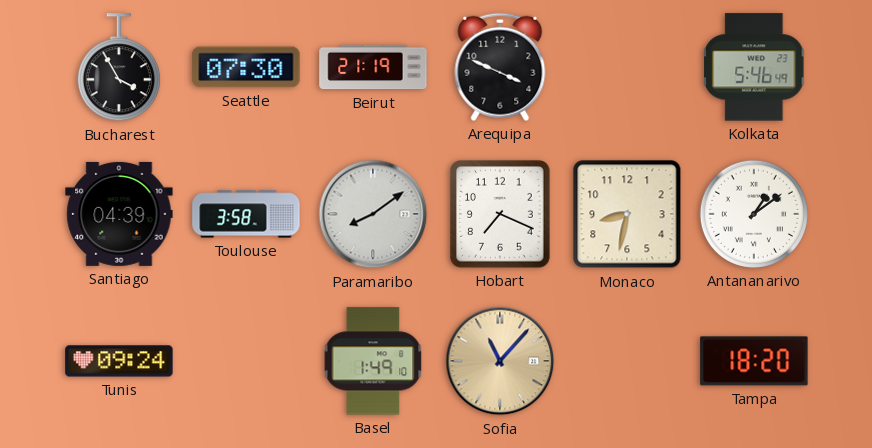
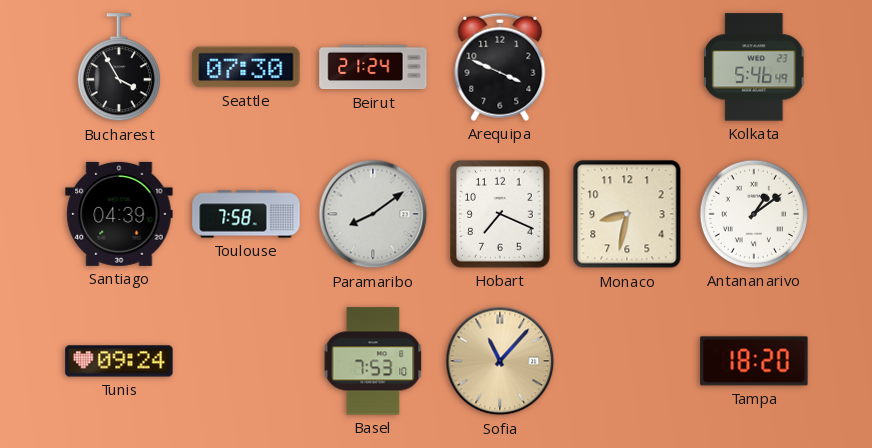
Beirut: 21:19 -> 21:24 (373, 67)
Toulouse: 3:58 -> 7:58 (246, 214)
Basel: 1:49 -> 7:53 (373, 361)
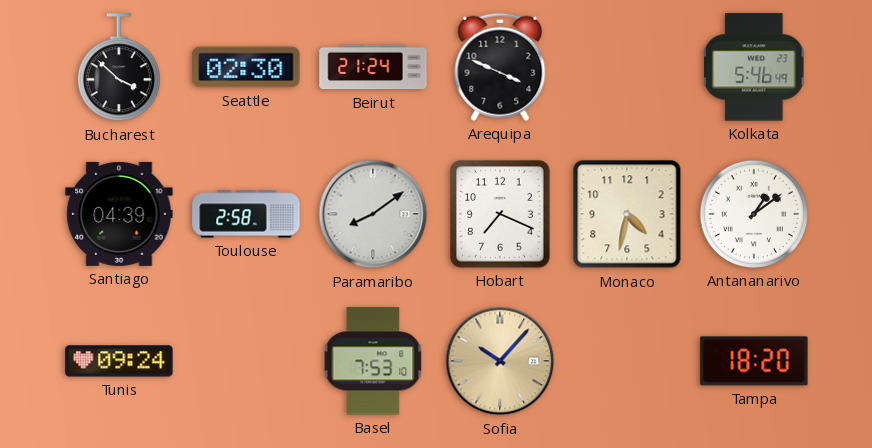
Bucharest: 3:55 -> 3:52 (119, 68)
Seattle: 07:30 -> 02:30 (246, 67)
Toulouse: 7:58 -> 2:58 (246, 214)
Monaco: 8:32 -> 4:32 (627, 214)
Sofia: 11:07 -> 10:07 (500, 361)
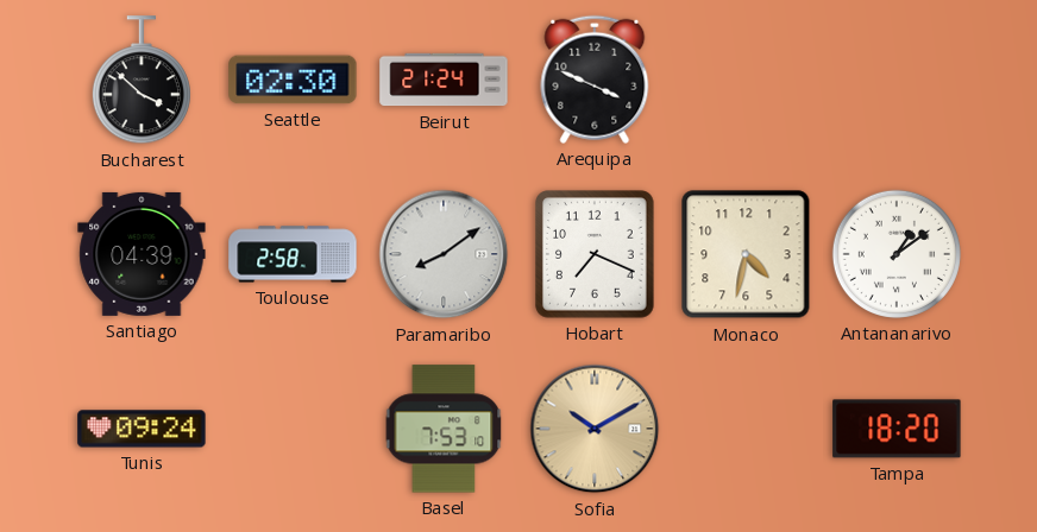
Kolkata: 5:46 -> none (755, 67)
Sofia: 10:07 -> 10:10 (595, 429)
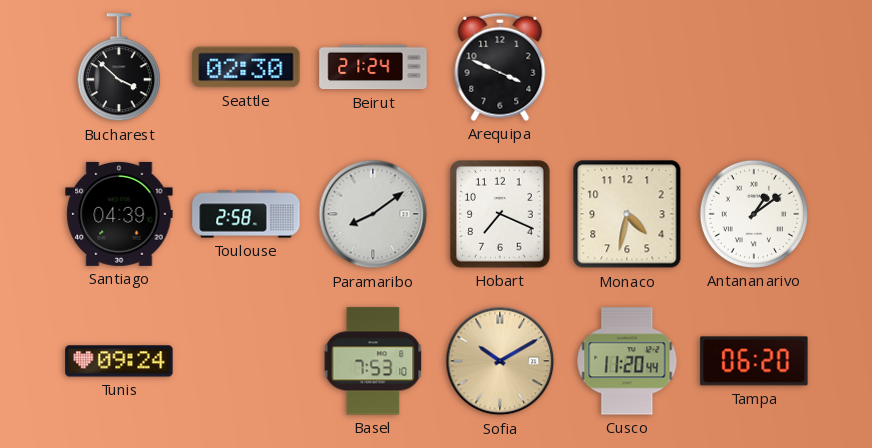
Cusco: none -> 11:20 (627, 361)
Tampa: 18:20 -> 06:20 (754, 361)
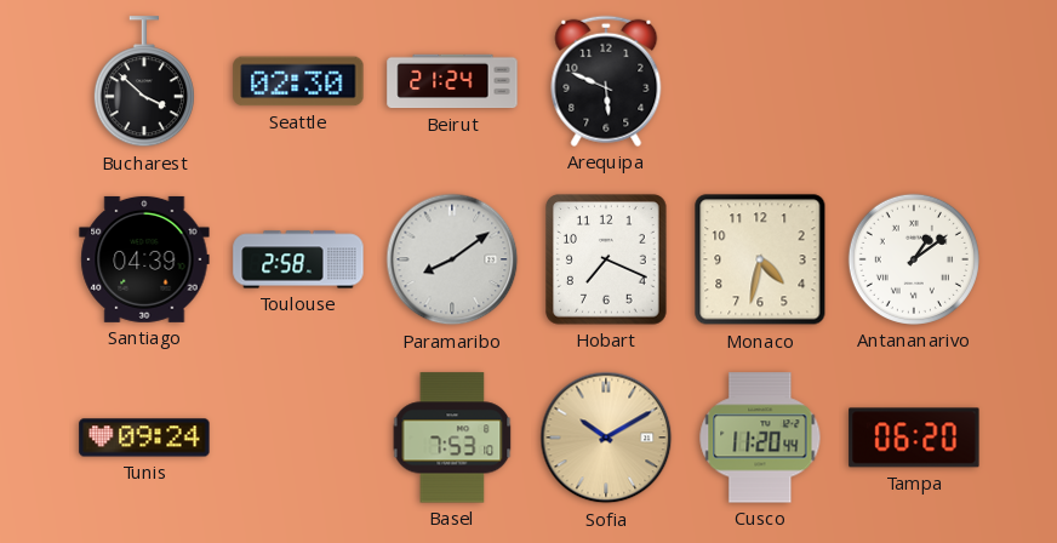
Arequipa: 3:49 -> 5:49 (606, 81)
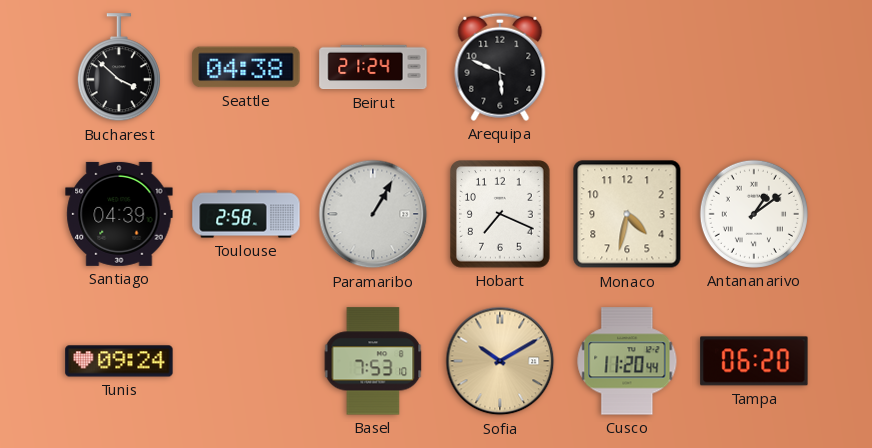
Seattle: 02:30 -> 04:38 (246, 67)
Paramaribo: 8:09 -> 1:05 (373, 214)
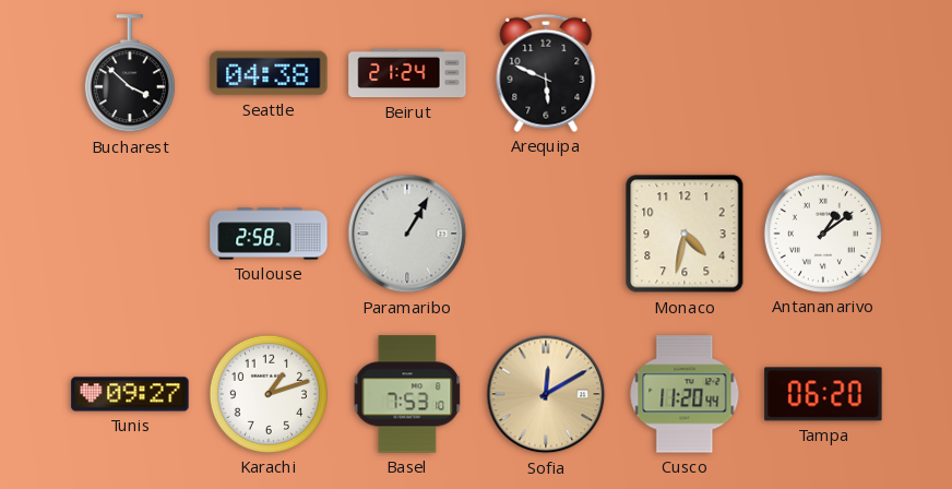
Santiago: 04:39 -> none (119, 214)
Hobart: 7:19 -> none (501, 214)
Tunis: 09:24 -> 09:27 (130, 394)
Karachi: none -> 1:12 (269, 394)
Sofia: 10:10 -> 12:10 (546, 394)
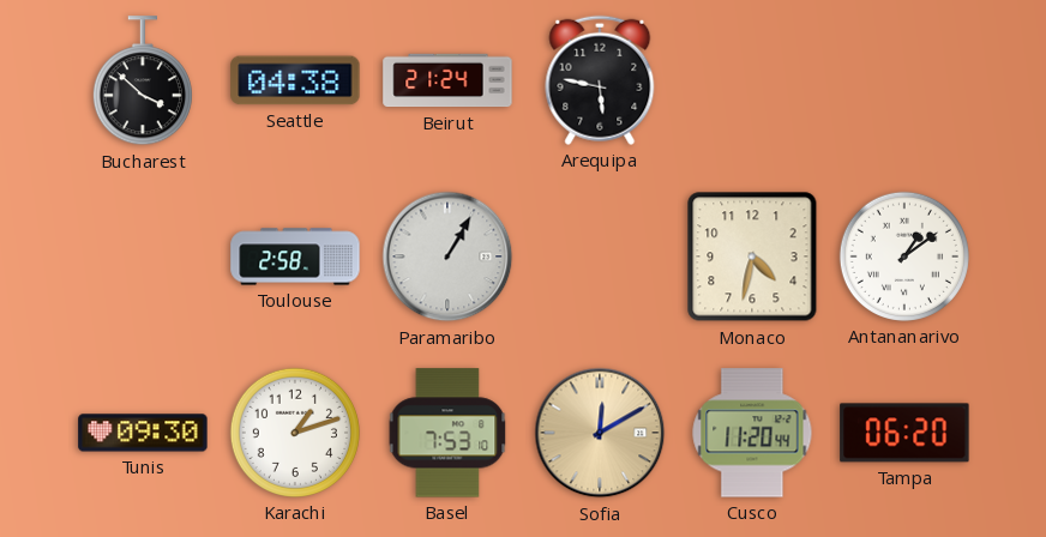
Arequipa: 5:49 -> 5:47 (600, 80)
Tunis: 09:27 -> 09:30 (143, 433)
